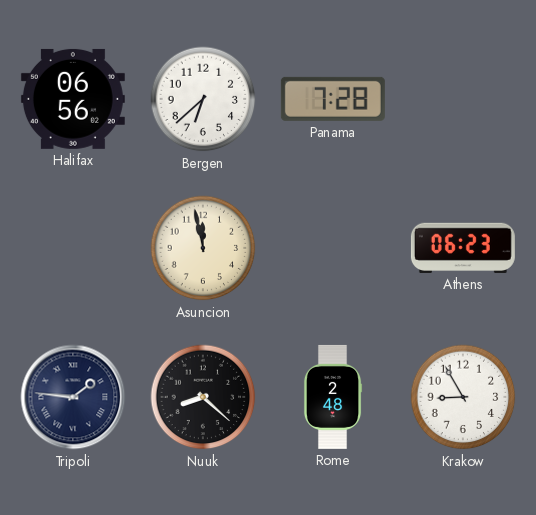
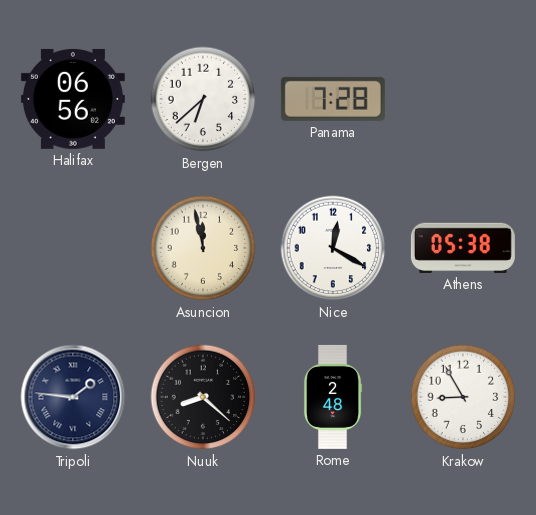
Nice: none -> 12:20 (333, 248)
Athens: 06:23 -> 05:38 (463, 248)
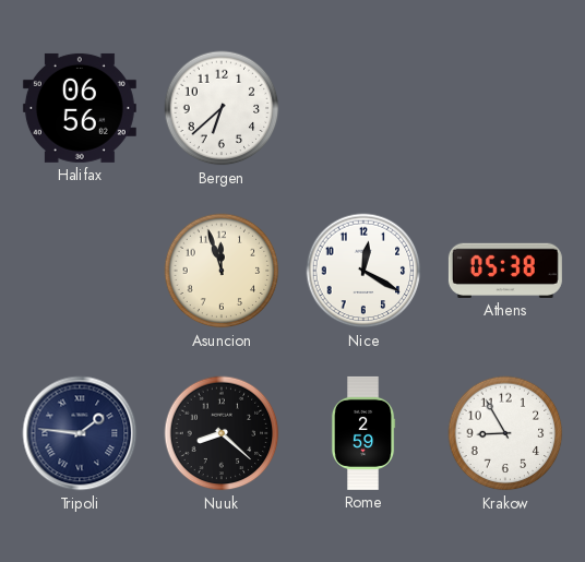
Panama: 7:28 -> none (333, 99)
Asuncion: 11:58 -> 11:57 (222, 271)
Rome: 2:48 -> 2:59 (363, 433)
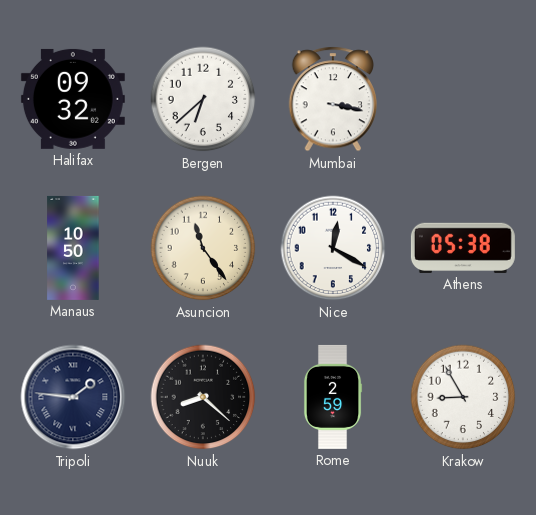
Halifax: 06:56 -> 09:32 (73, 99)
Mumbai: none -> 3:17 (332, 99)
Manaus: none -> 10:50 (73, 248)
Asuncion: 11:57 -> 11:24 (203, 248)
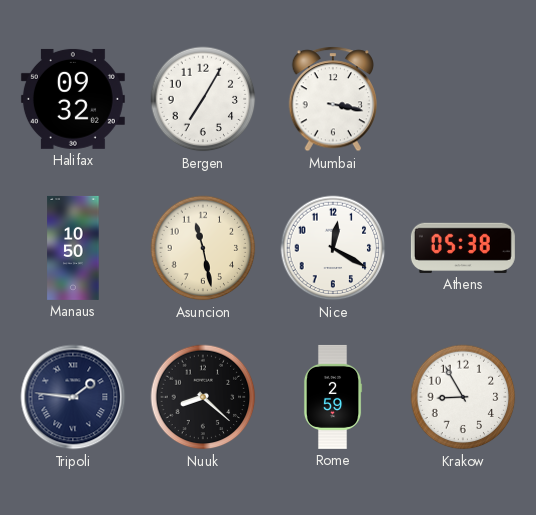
Bergen: 6:38 -> 7:05 (203, 99)
Asuncion: 11:24 -> 11:28 (203, 248)
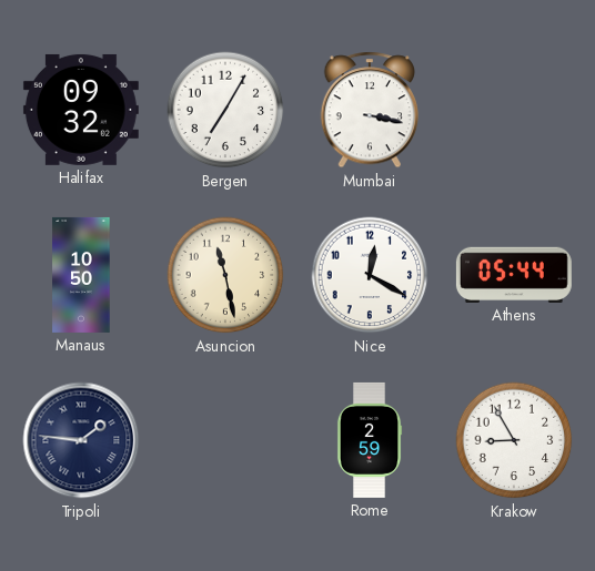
Athens: 05:38 -> 05:44 (514, 275)
Nuuk: 8:22 -> none (203, 397)
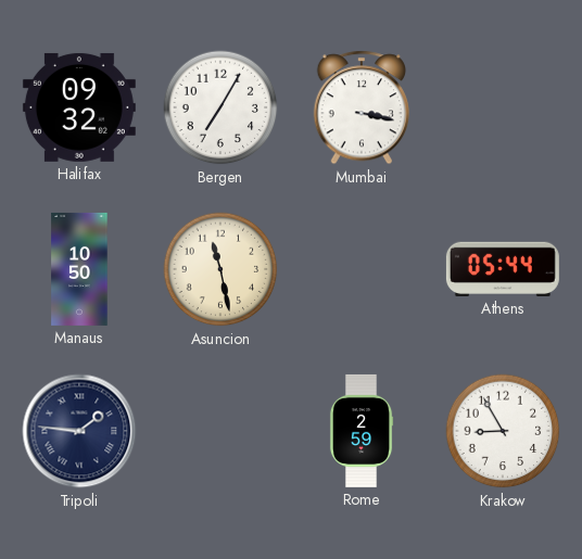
Nice: 12:20 -> none (370, 275)
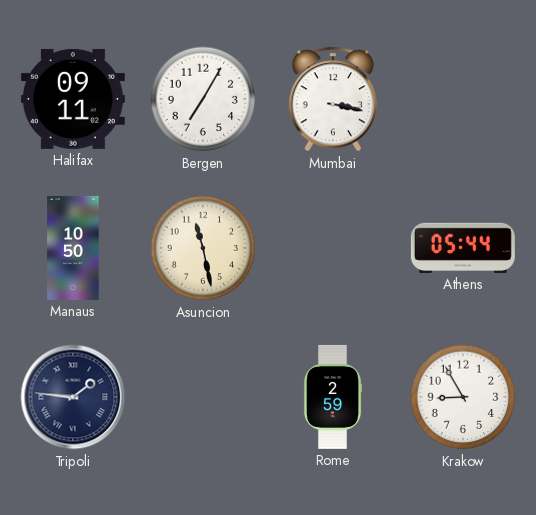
Halifax: 09:32 -> 09:11 (73, 99)
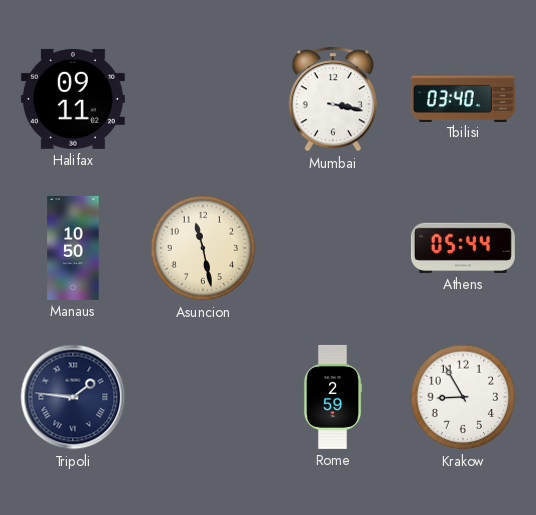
Bergen: 7:05 -> none (203, 99)
Tbilisi: none -> 03:40 (463, 98)
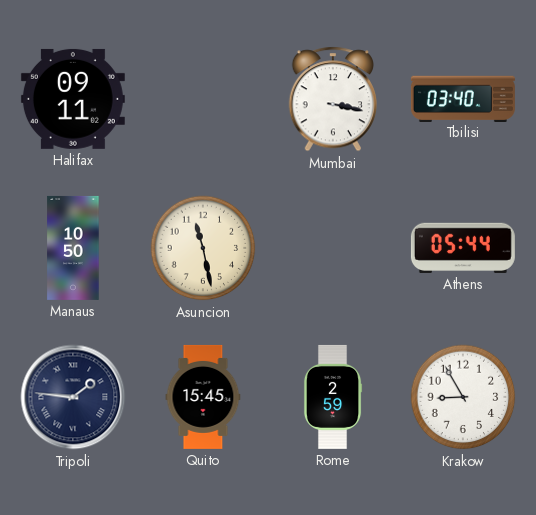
Quito: none -> 15:45 (203, 397)
